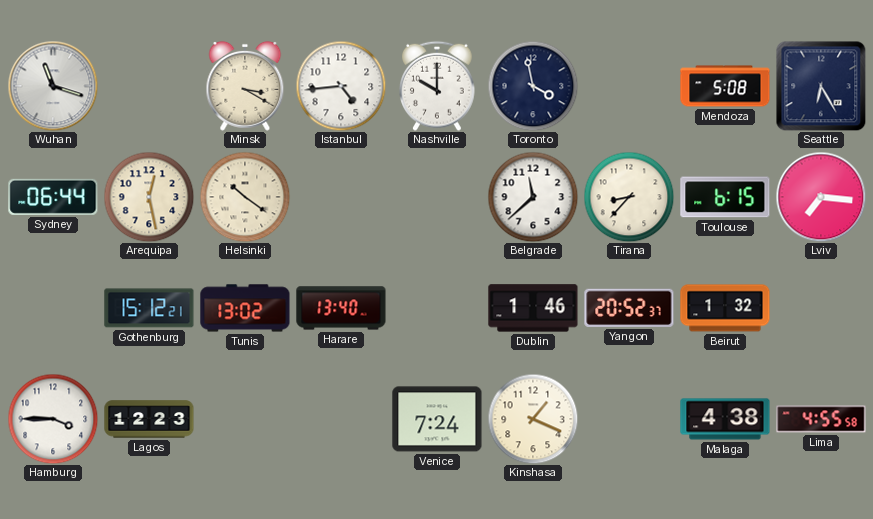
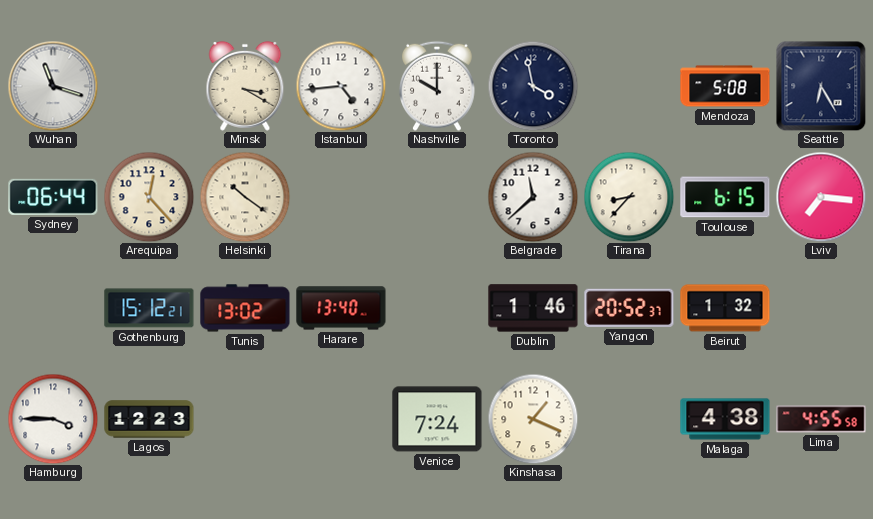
Arequipa: 12:28 -> 12:23 (149, 197)
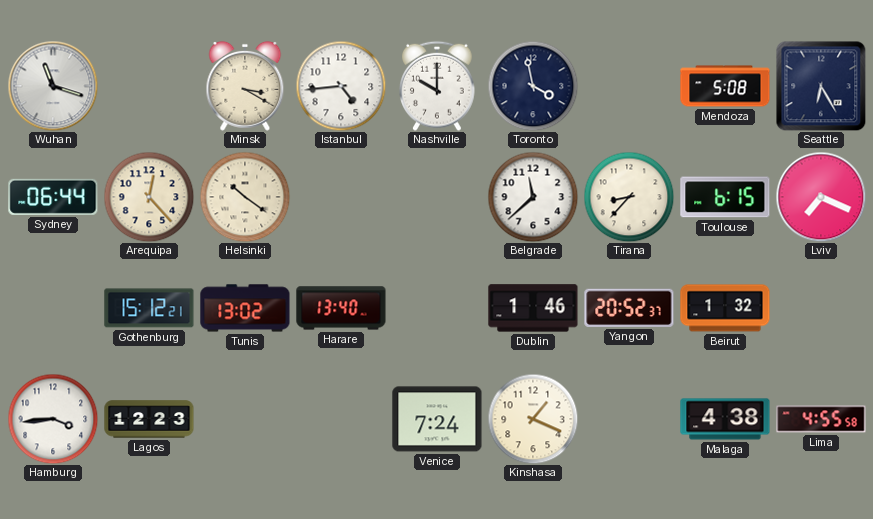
Lviv: 7:16 -> 7:19 (821, 197)
Hamburg: 3:45 -> 3:44 (53, 419)
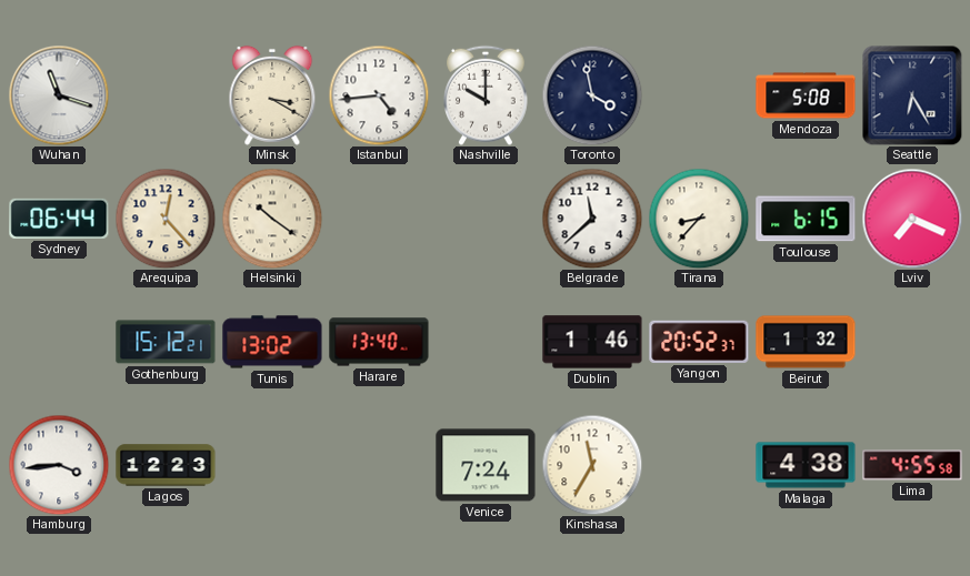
Kinshasa: 1:19 -> 11:35 (592, 465)
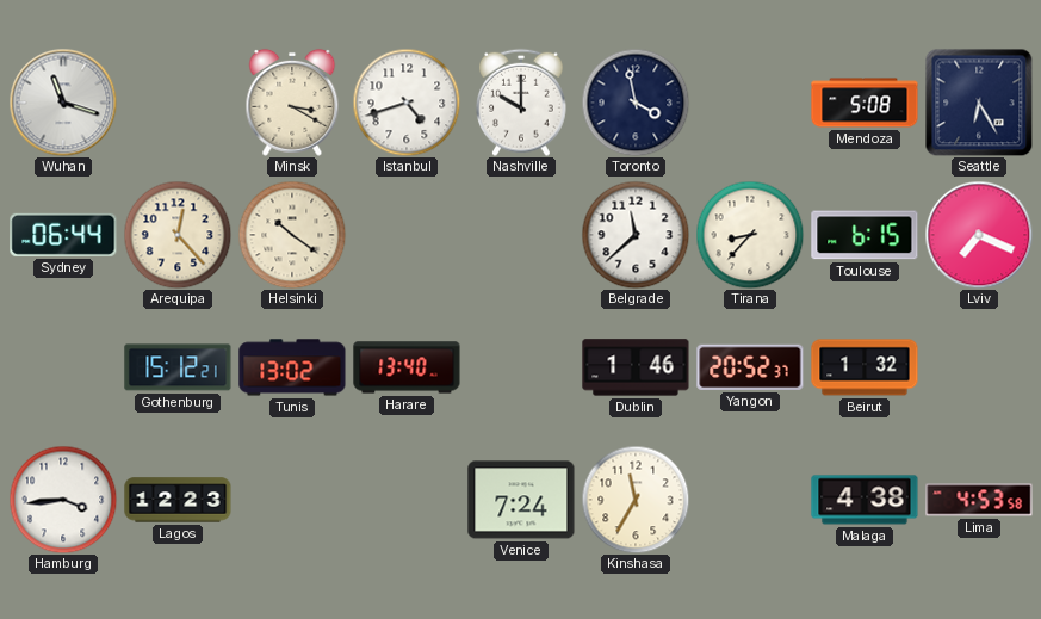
Istanbul: 4:44 -> 4:42 (407, 103)
Lima: 4:55 -> 4:53 (979, 500)
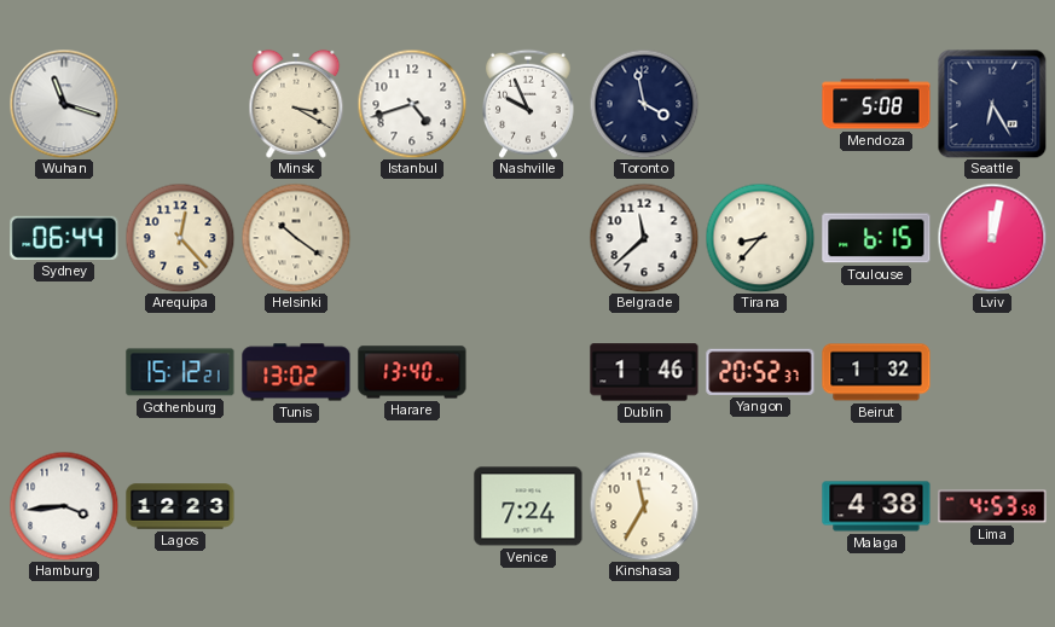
Nashville: 10:00 -> 9:56 (528, 104)
Lviv: 7:19 -> 12:02 (992, 238)
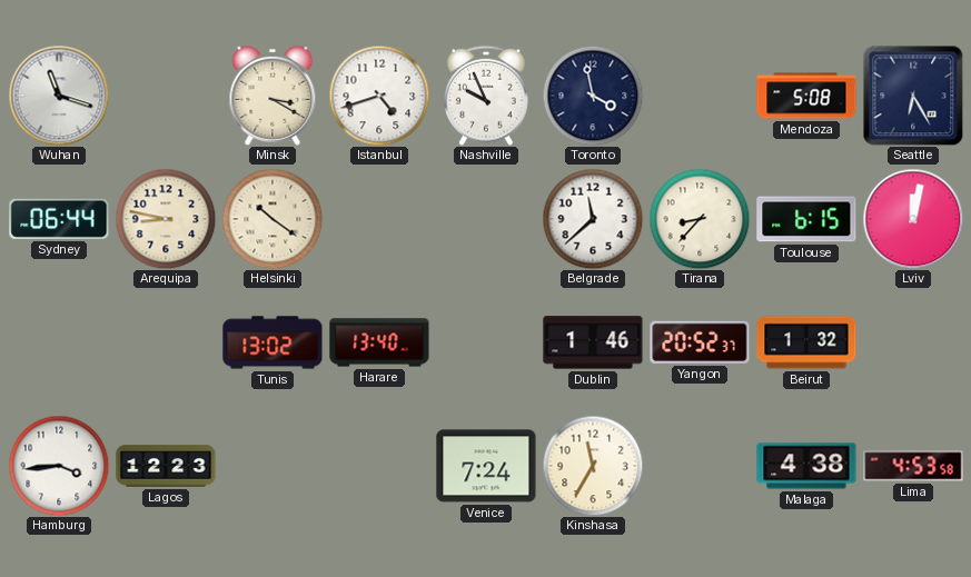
Arequipa: 12:23 -> 8:47 (166, 219)
Gothenburg: 15:12 -> none (180, 372)
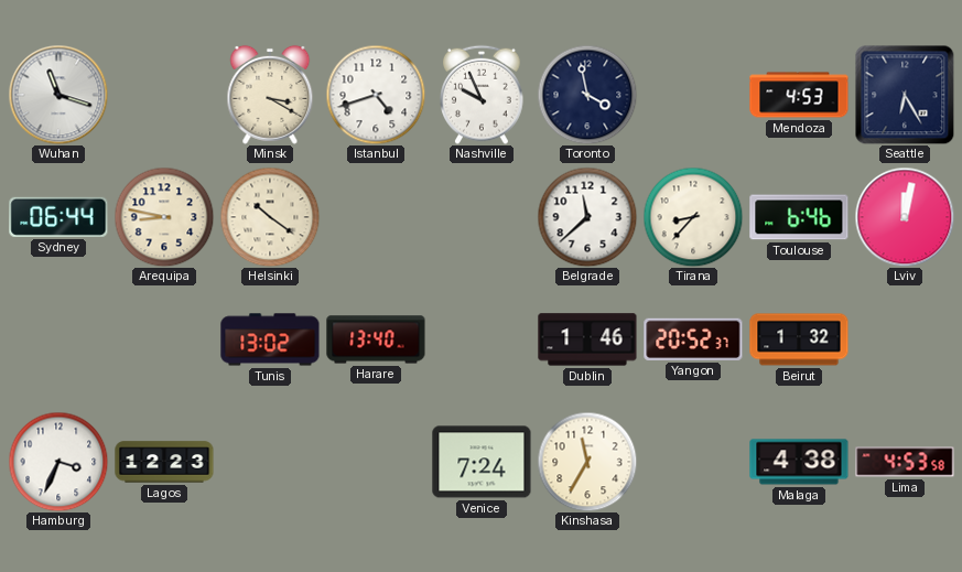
Mendoza: 5:08 -> 4:53 (799, 95)
Toulouse: 6:15 -> 6:46 (799, 217)
Hamburg: 3:44 -> 3:34 (58, 462)
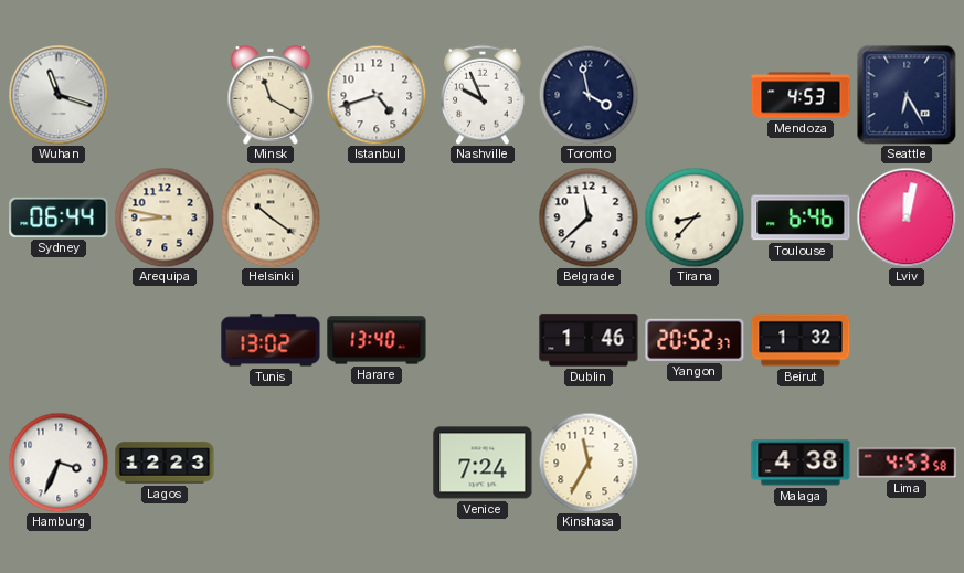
Minsk: 3:20 -> 11:20 (271, 95)
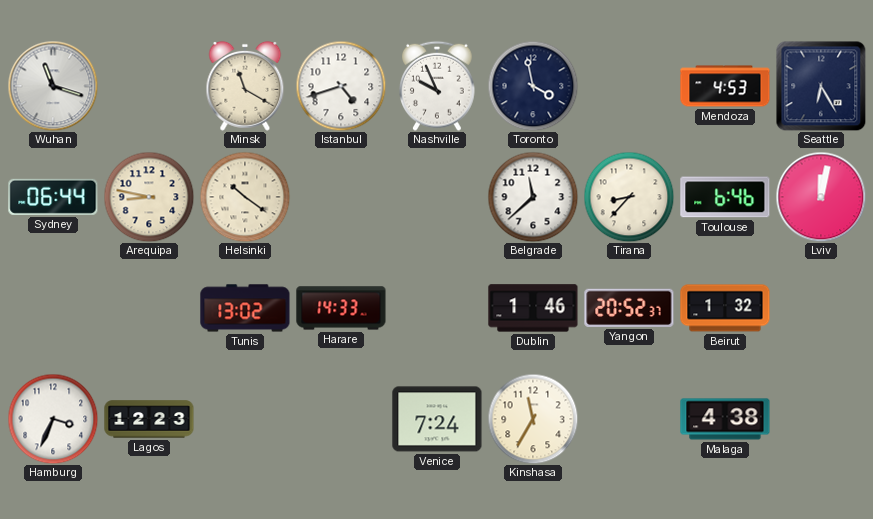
Harare: 13:40 -> 14:33 (341, 308)
Lima: 4:53 -> none (907, 463)
